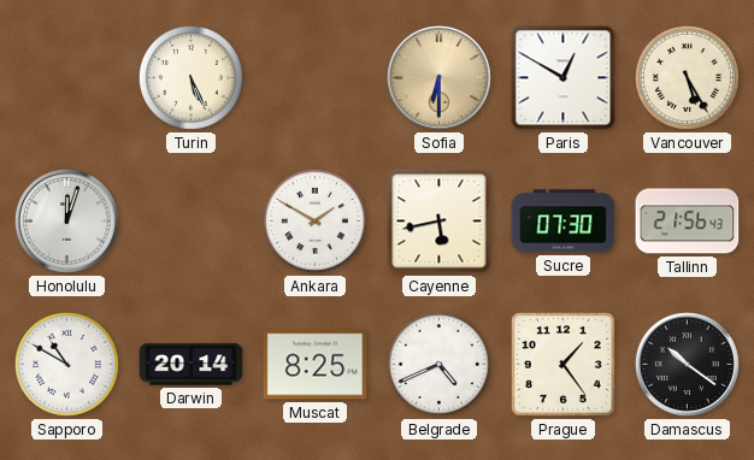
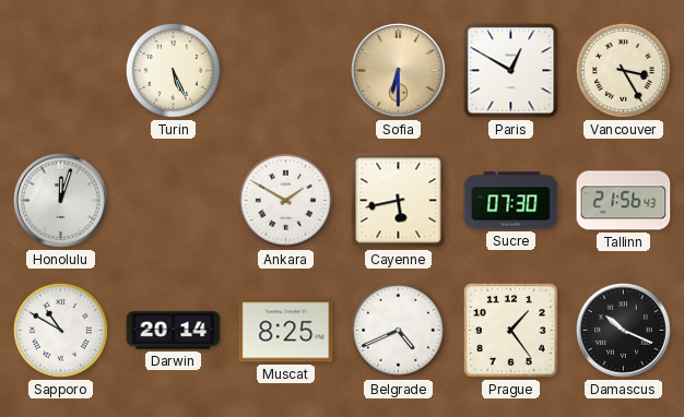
Vancouver: 5:25 -> 3:25 (623, 70)
Damascus: 10:21 -> 10:19 (623, 331)
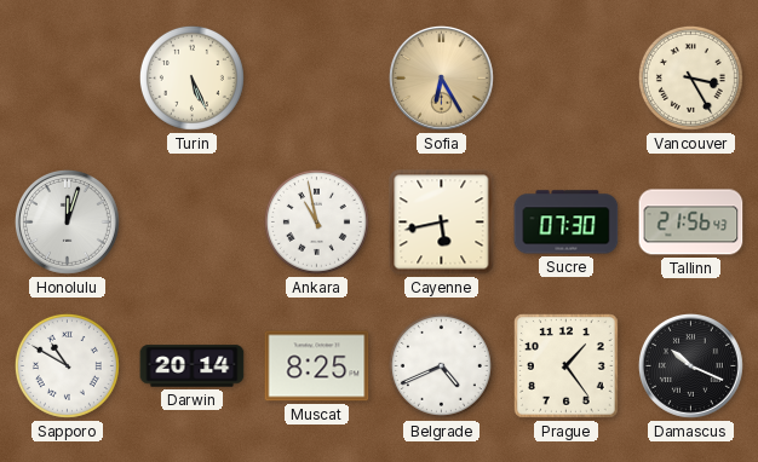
Sofia: 6:30 -> 6:25 (441, 79)
Paris: 12:50 -> none (511, 71)
Ankara: 1:50 -> 10:58 (316, 221)
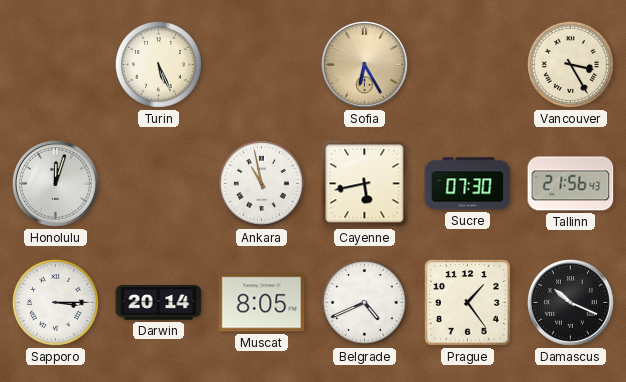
Sapporo: 10:50 -> 3:15 (55, 302)
Muscat: 8:25 -> 8:05 (262, 303)
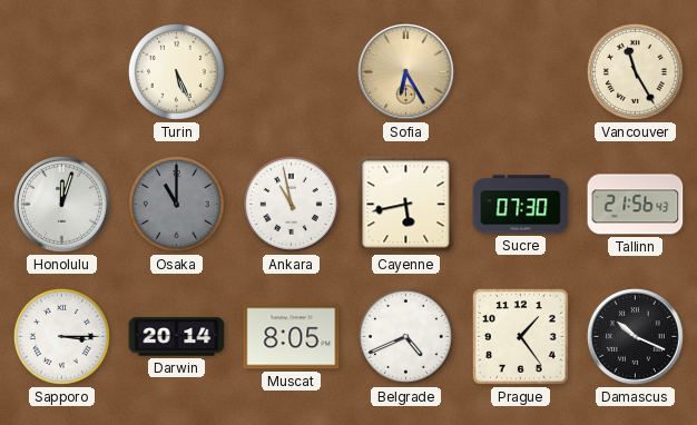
Vancouver: 3:25 -> 11:25 (635, 71)
Osaka: none -> 11:00 (176, 204)
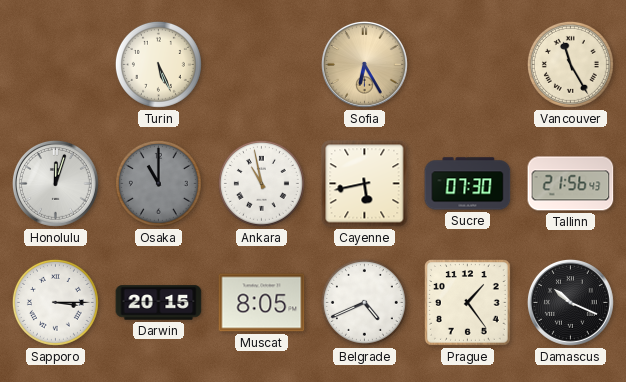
Darwin: 20:14 -> 20:15 (159, 303)
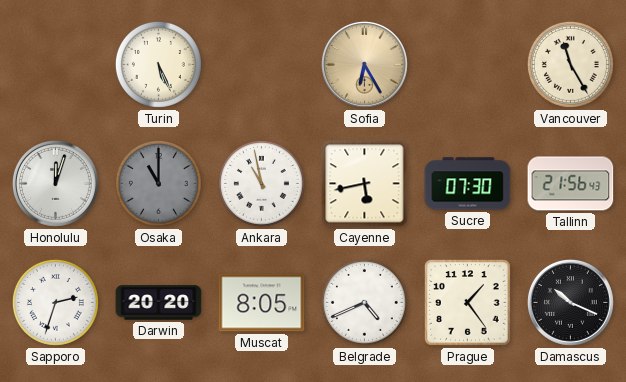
Sapporo: 3:15 -> 2:33 (55, 302)
Darwin: 20:15 -> 20:20 (159, 303)
